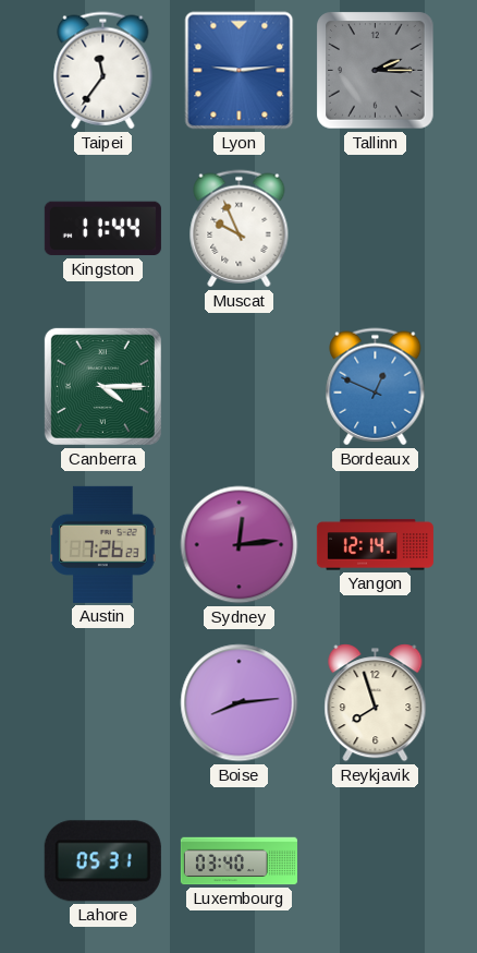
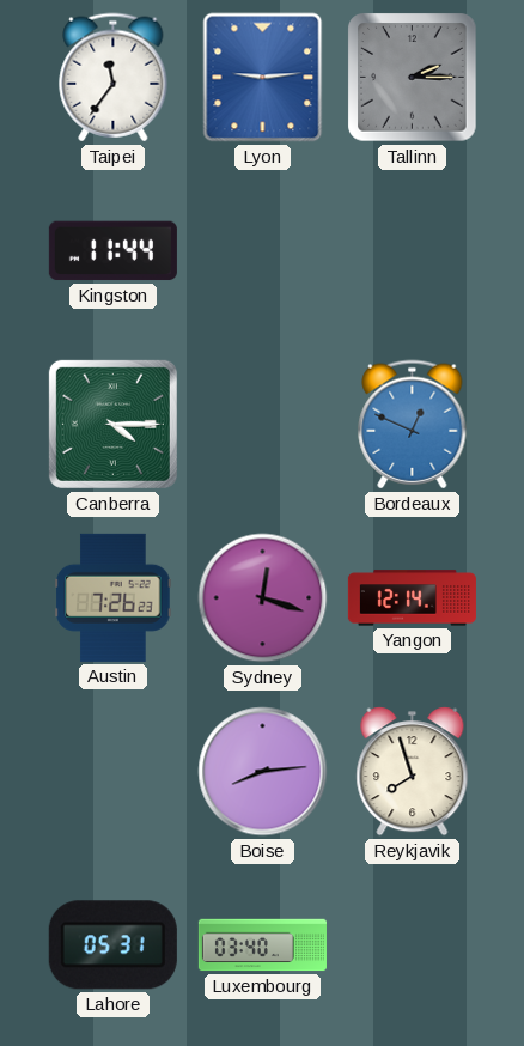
Muscat: 9:56 -> none (240, 229)
Sydney: 12:14 -> 12:18 (263, 598)
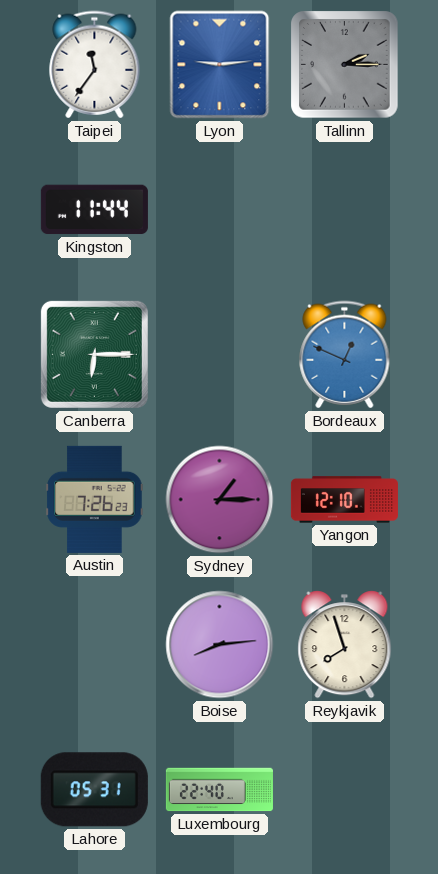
Canberra: 4:15 -> 6:15 (94, 354)
Sydney: 12:18 -> 1:15 (220, 500)
Yangon: 12:14 -> 12:10 (344, 500)
Luxembourg: 03:40 -> 22:40 (219, 790)
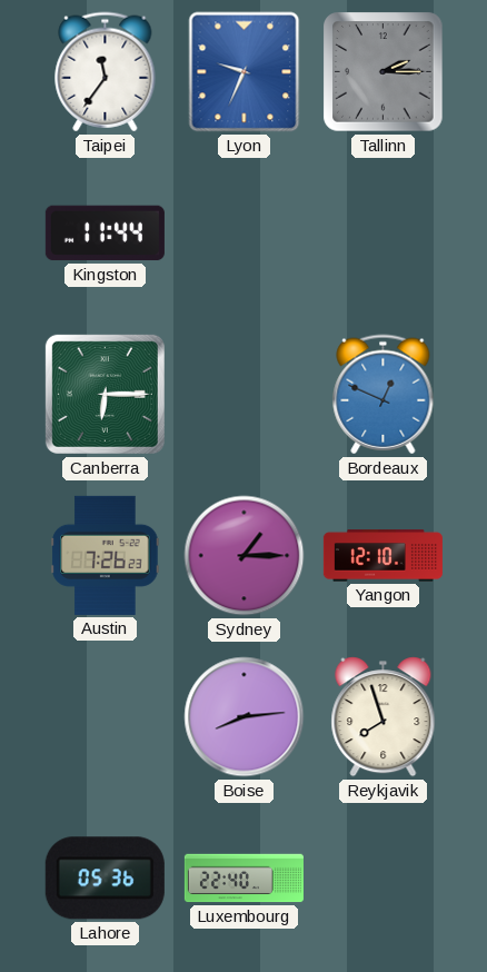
Lyon: 9:14 -> 9:34 (245, 72)
Lahore: 05:31 -> 05:36 (105, 879)
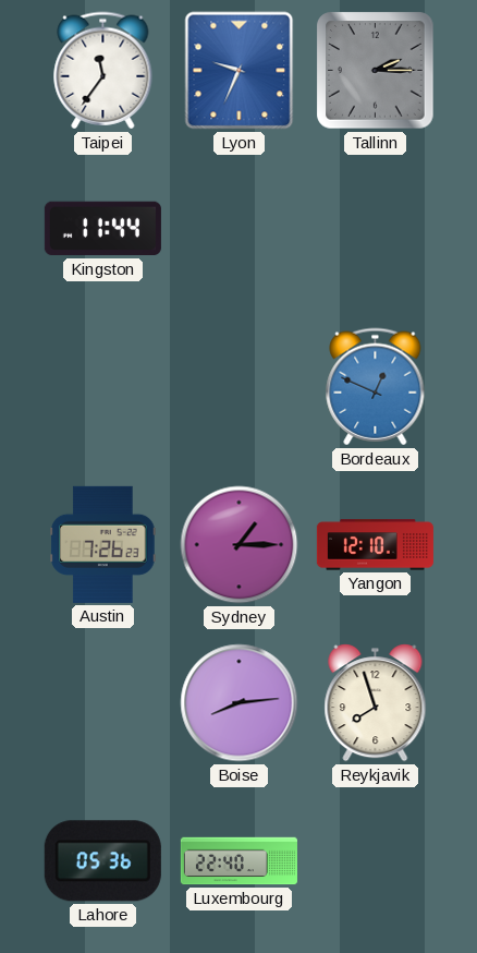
Canberra: 6:15 -> none (105, 394)
